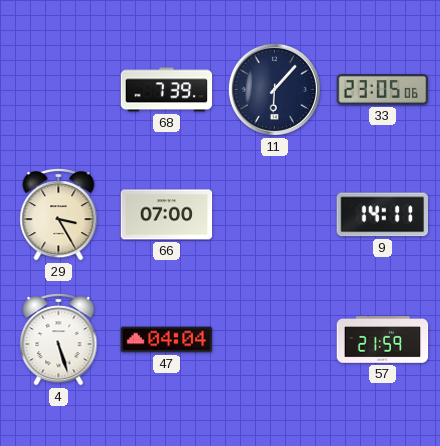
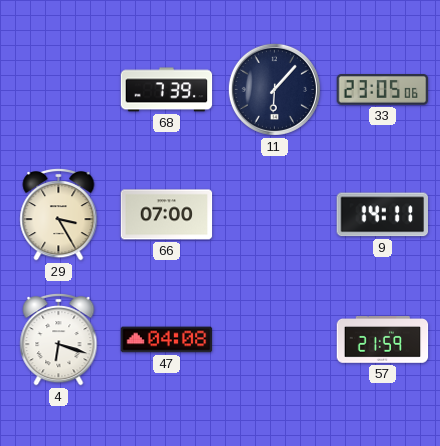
4: 5:27 -> 6:18 (59, 340)
47: 04:04 -> 04:08 (167, 340)
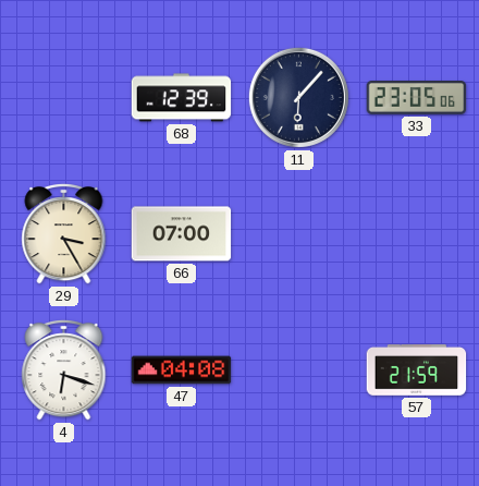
68: 7:39 -> 12:39 (182, 98)
9: 14:11 -> none (382, 215)
